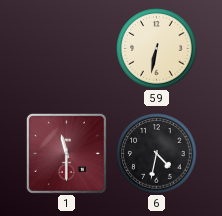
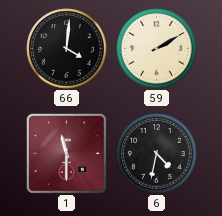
66: none -> 4:01 (67, 49)
59: 6:32 -> 2:10 (157, 49)
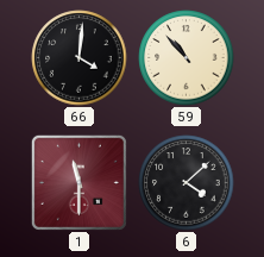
59: 2:10 -> 10:53 (187, 58)
6: 4:32 -> 4:08 (187, 183)
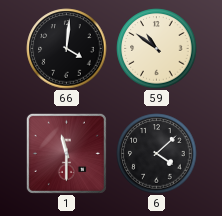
59: 10:53 -> 10:51 (157, 49)
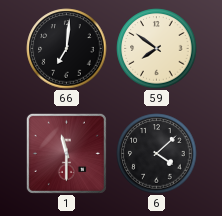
66: 4:01 -> 7:01 (67, 49)
59: 10:51 -> 7:51 (157, 49)
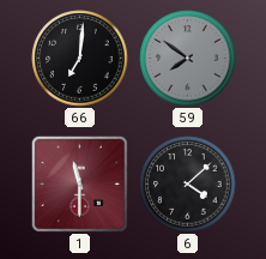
59 dial: cream -> grey (188, 59)
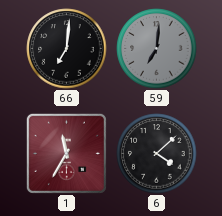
59: 7:51 -> 7:01 (157, 49)
1: 11:30 -> 11:35 (66, 153)
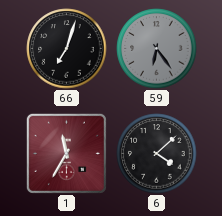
66: 7:01 -> 7:03 (67, 49)
59: 7:01 -> 6:24 (157, 49)
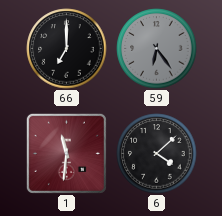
66: 7:03 -> 7:00 (67, 49)
1: 11:35 -> 11:31 (66, 153)
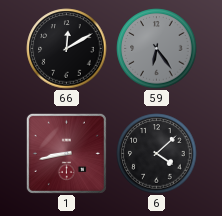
66: 7:00 -> 12:10 (67, 49)
1: 11:31 -> 8:43 (66, 153)
